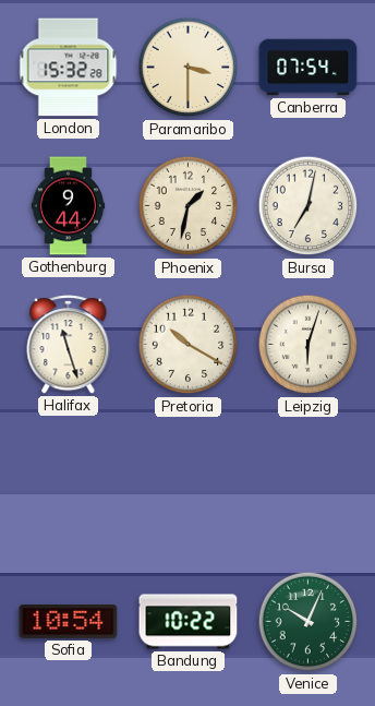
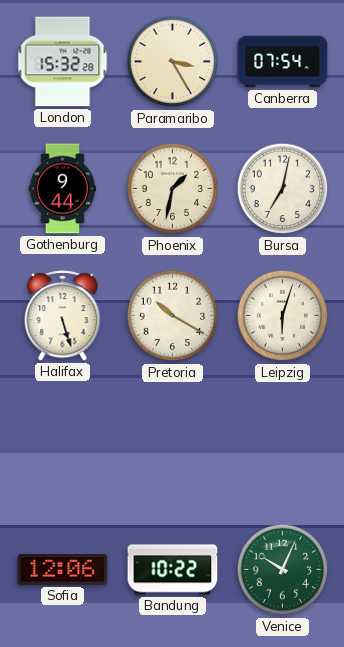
Paramaribo: 3:30 -> 3:25 (173, 62)
Halifax: 11:27 -> 5:27 (63, 316)
Sofia: 10:54 -> 12:06 (63, 569)
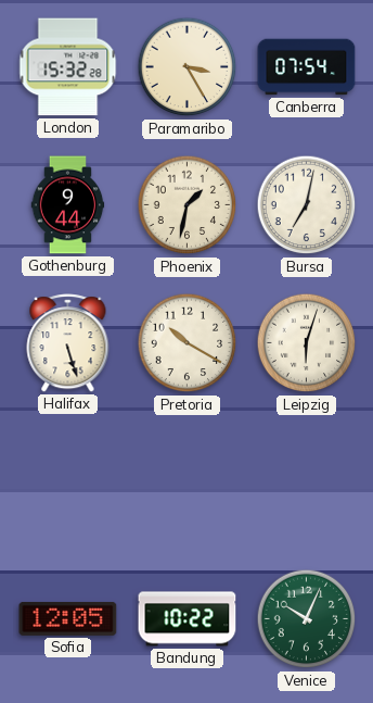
Sofia: 12:06 -> 12:05 (68, 618)
